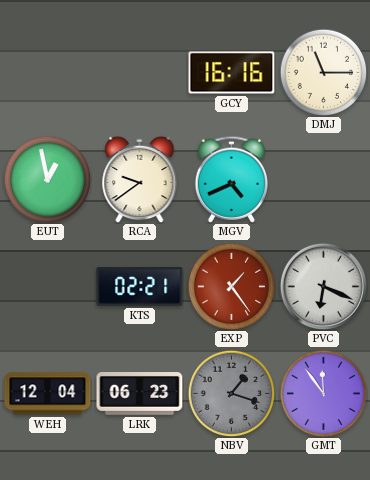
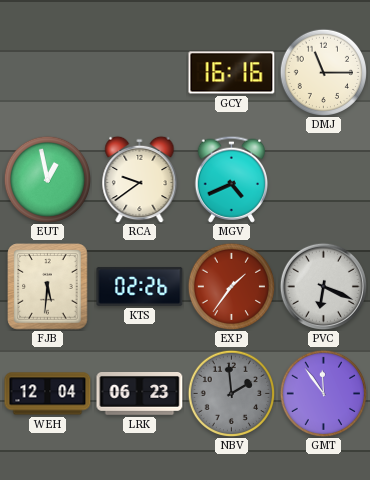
FJB: none -> 5:31 (48, 287)
KTS: 02:21 -> 02:26 (140, 287)
EXP: 1:24 -> 1:36 (231, 286)
NBV: 1:18 -> 1:59 (231, 393)
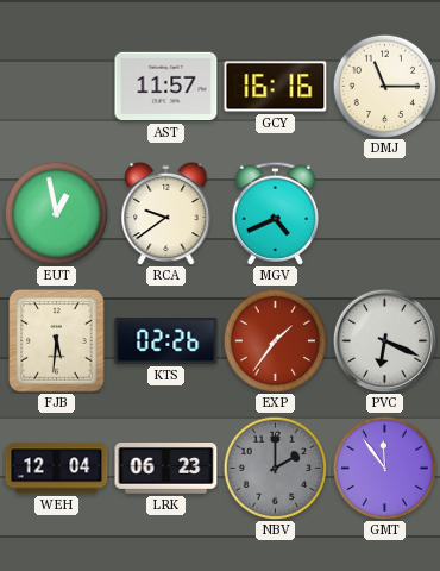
AST: none -> 11:57 (166, 87)
NBV: 1:59 -> 2:00 (275, 468)
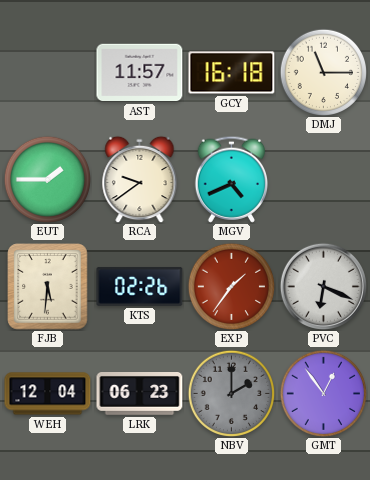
GCY: 16:16 -> 16:18 (232, 73)
EUT: 12:58 -> 1:45 (47, 179)
GMT: 11:54 -> 12:54 (323, 393)
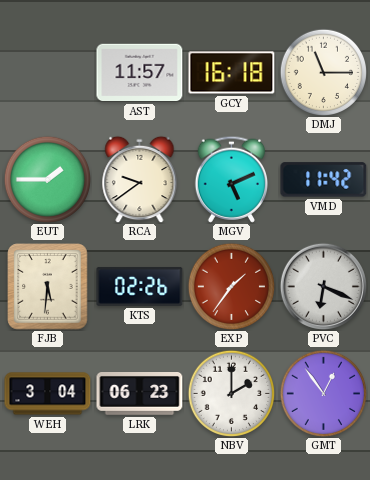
MGV: 4:41 -> 5:11 (231, 179)
VMD: none -> 11:42 (324, 180)
WEH: 12:04 -> 3:04 (48, 394)
NBV dial: grey -> white (231, 393)
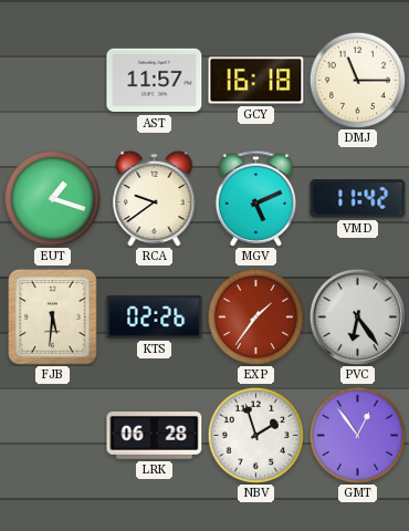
EUT: 1:45 -> 1:18 (52, 198)
PVC: 6:19 -> 6:24 (357, 316)
WEH: 3:04 -> none (48, 394)
LRK: 06:23 -> 06:28 (155, 436)
NBV: 2:00 -> 1:57 (255, 435)
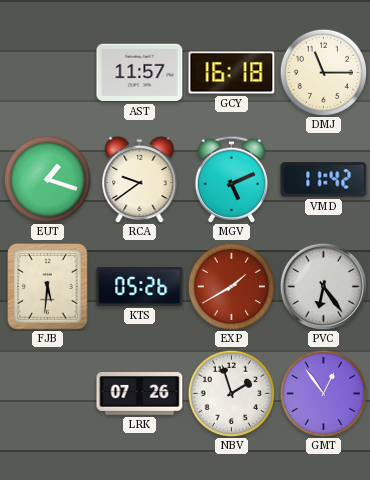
KTS: 02:26 -> 05:26 (140, 287)
EXP: 1:36 -> 1:40 (231, 286)
LRK: 06:28 -> 07:26 (140, 394)
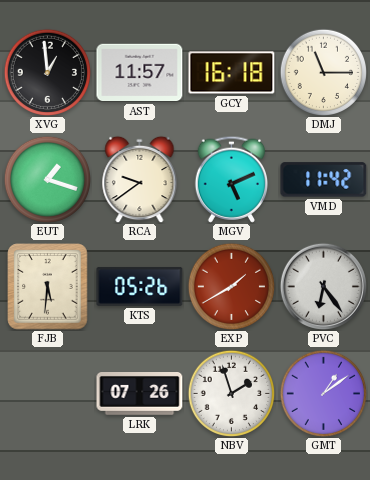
XVG: none -> 12:59 (47, 72)
GMT: 12:54 -> 1:09 (323, 393)
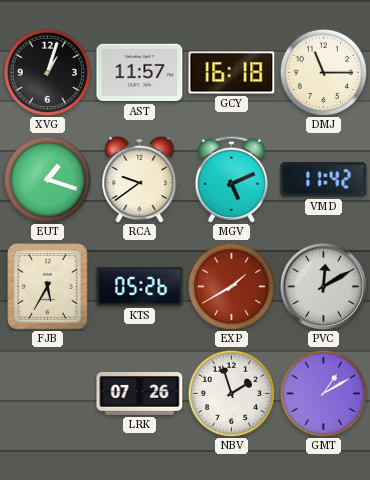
XVG: 12:59 -> 1:03 (47, 72)
FJB: 5:31 -> 5:35 (48, 287)
PVC: 6:24 -> 12:10 (323, 286)
GMT: 1:09 -> 1:10 (323, 393)
